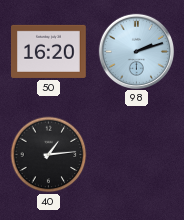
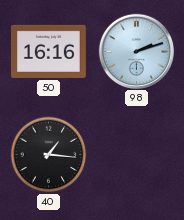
50: 16:20 -> 16:16 (49, 51)
40: 1:14 -> 1:16 (49, 155)
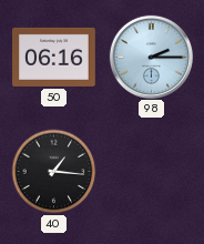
50: 16:16 -> 06:16 (54, 57)
98: 2:12 -> 2:15 (151, 57)
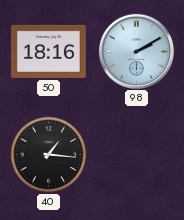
50: 06:16 -> 18:16 (49, 51)
98: 2:15 -> 2:10 (136, 51)
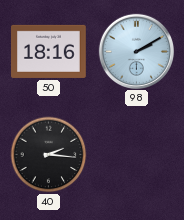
40: 1:16 -> 2:16 (49, 155)
